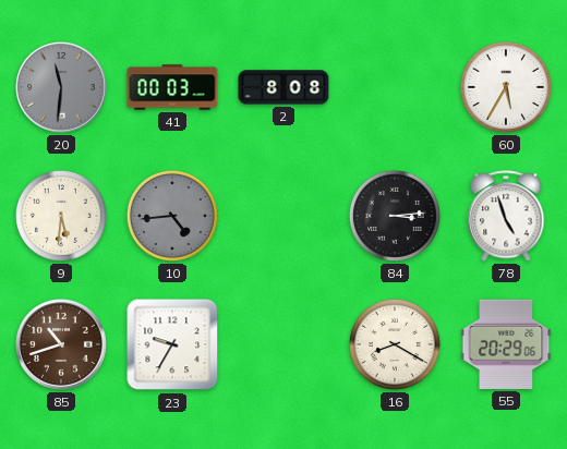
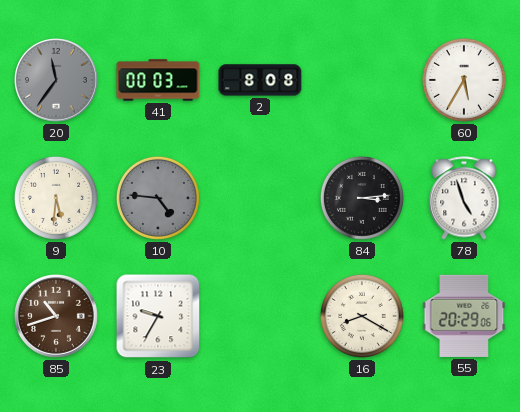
20: 11:31 -> 11:36 (57, 81)
10: 4:44 -> 4:46 (158, 198)
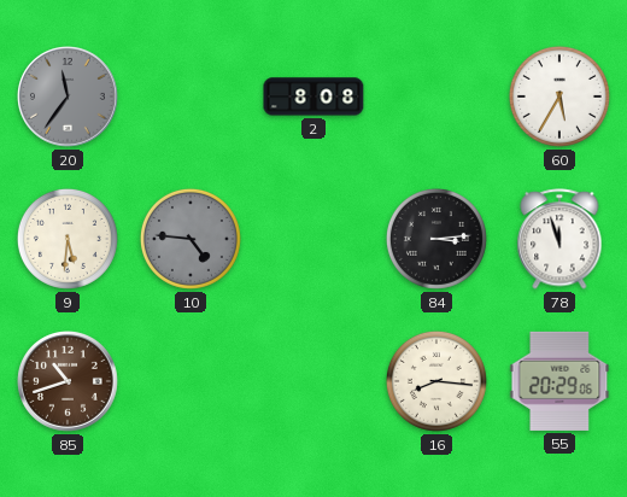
41: 00:03 -> none (158, 80)
78: 4:57 -> 11:57 (559, 239)
23: 9:35 -> none (158, 316)
16: 8:20 -> 8:16 (436, 381)
